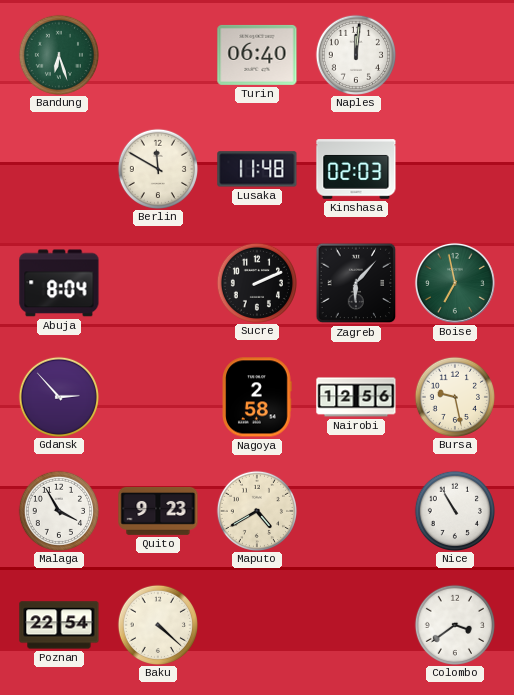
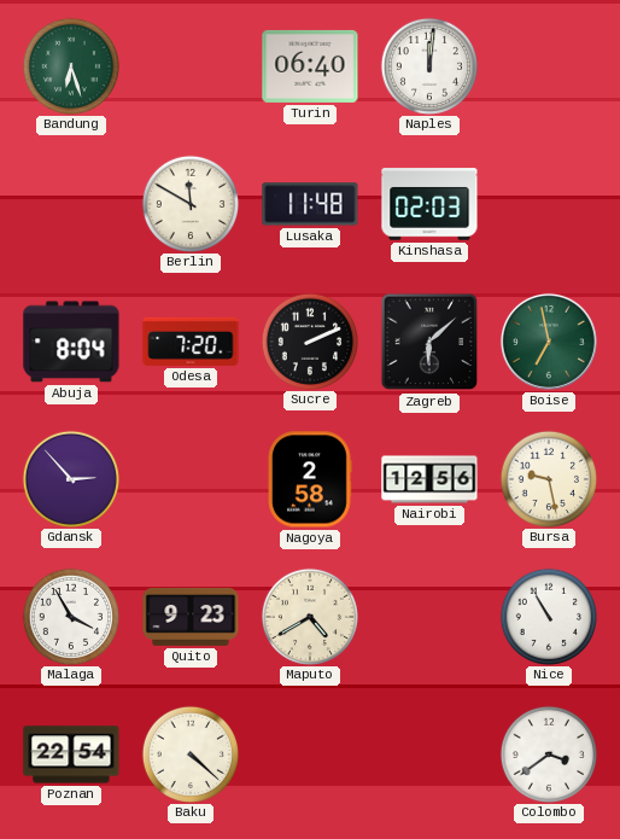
Odesa: none -> 7:20 (191, 342)
Zagreb: 6:07 -> 6:08 (429, 342)
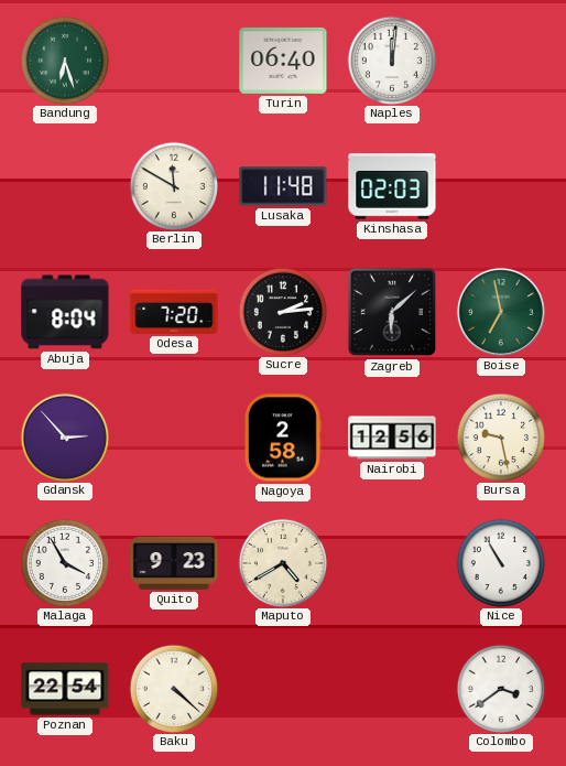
Sucre: 2:11 -> 2:14 (282, 311)
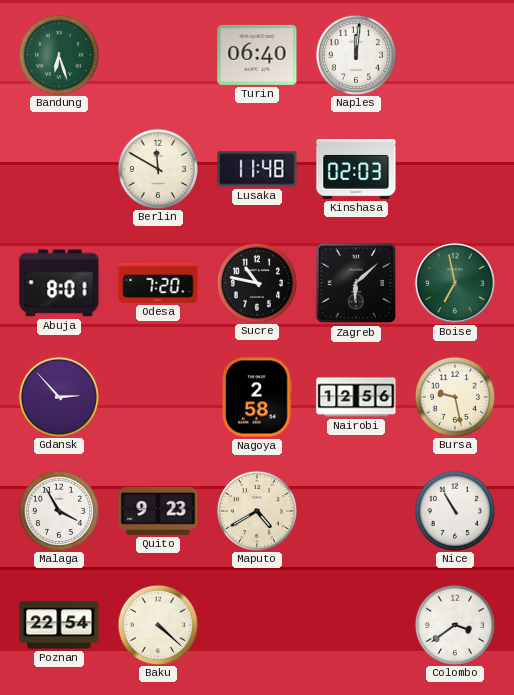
Abuja: 8:04 -> 8:01 (59, 283)
Sucre: 2:14 -> 10:47 (256, 282)
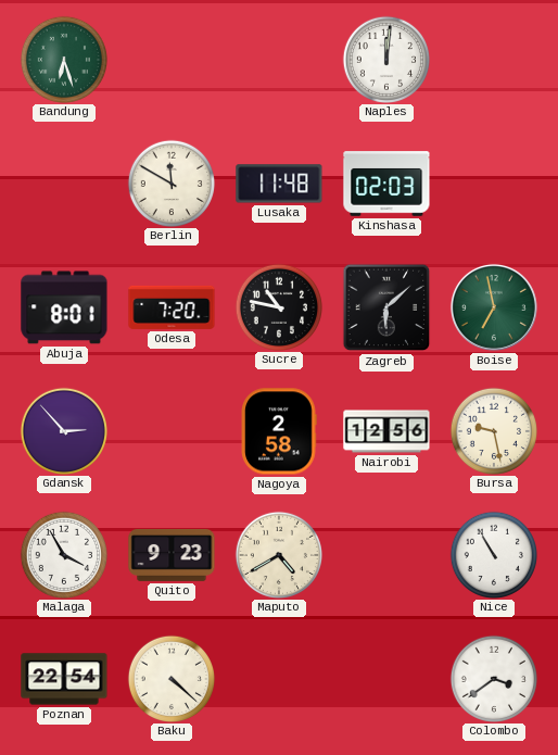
Turin: 06:40 -> none (257, 55)
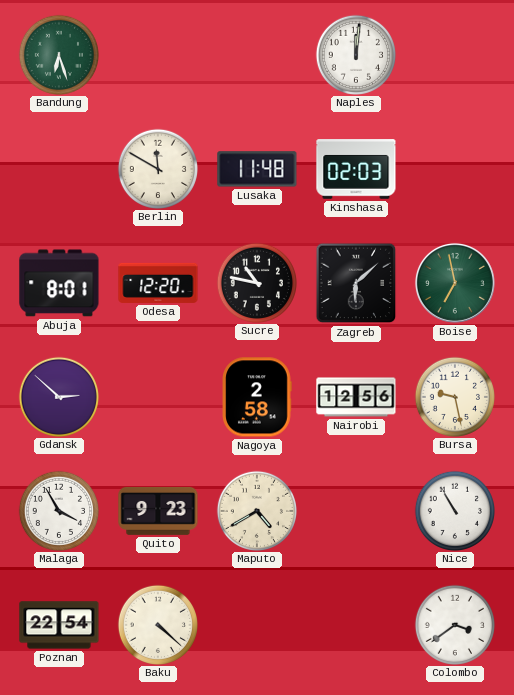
Odesa: 7:20 -> 12:20 (158, 283)
Gdansk: 2:53 -> 2:52 (58, 396)
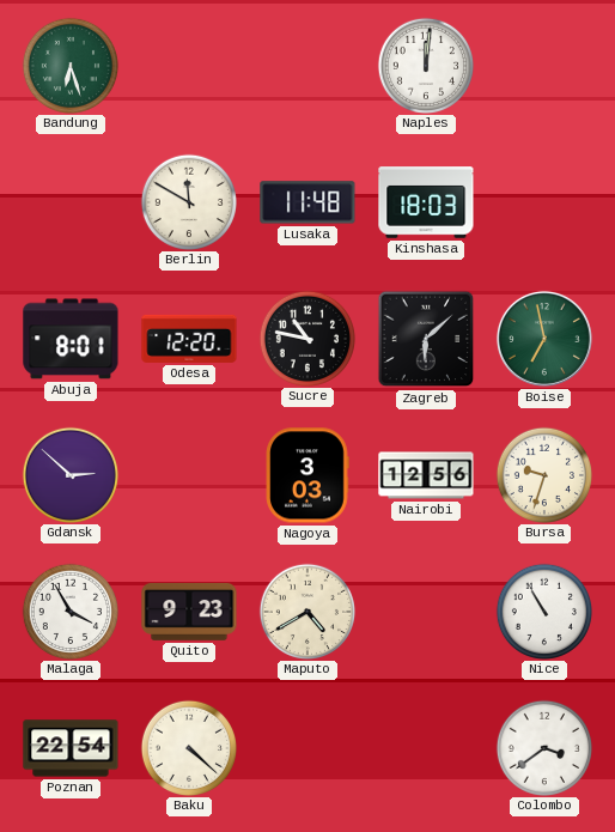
Kinshasa: 02:03 -> 18:03 (426, 202)
Nagoya: 2:58 -> 3:03 (307, 475)
Bursa: 9:28 -> 9:33 (543, 474)
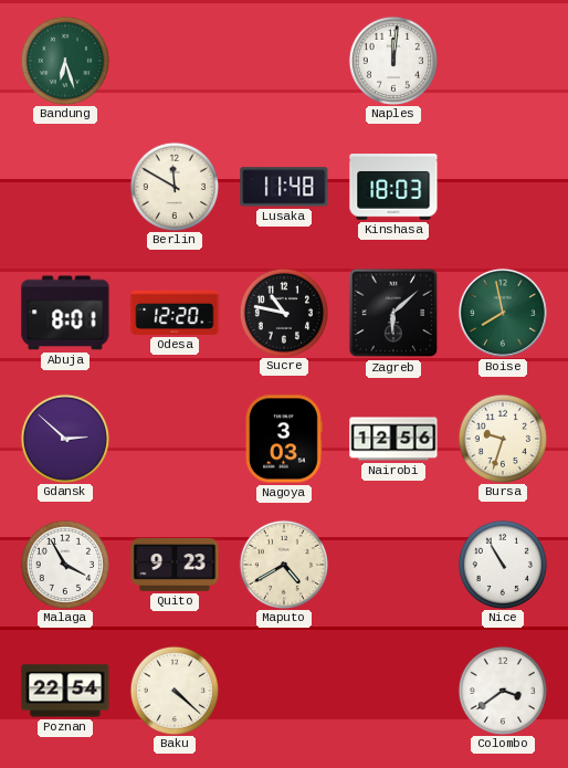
Boise: 6:58 -> 7:58 (503, 313)
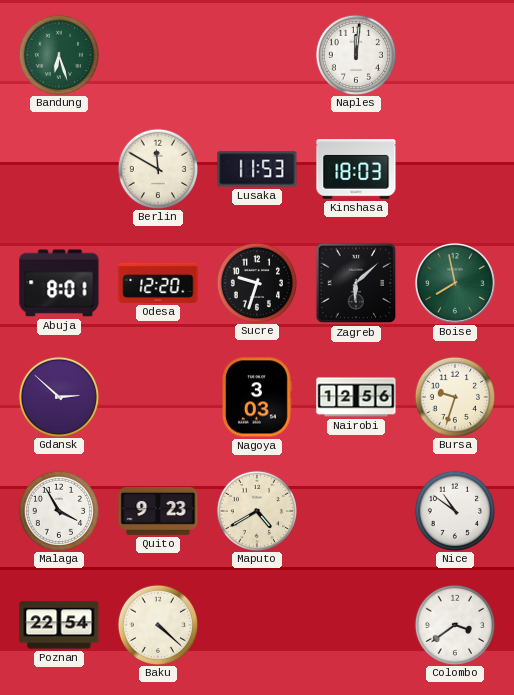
Lusaka: 11:48 -> 11:53 (257, 169)
Sucre: 10:47 -> 9:33 (256, 282)
Nice: 10:55 -> 10:51 (454, 510)
